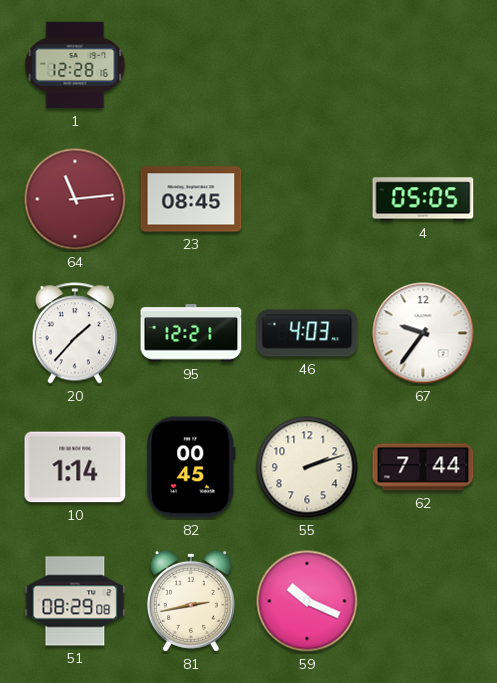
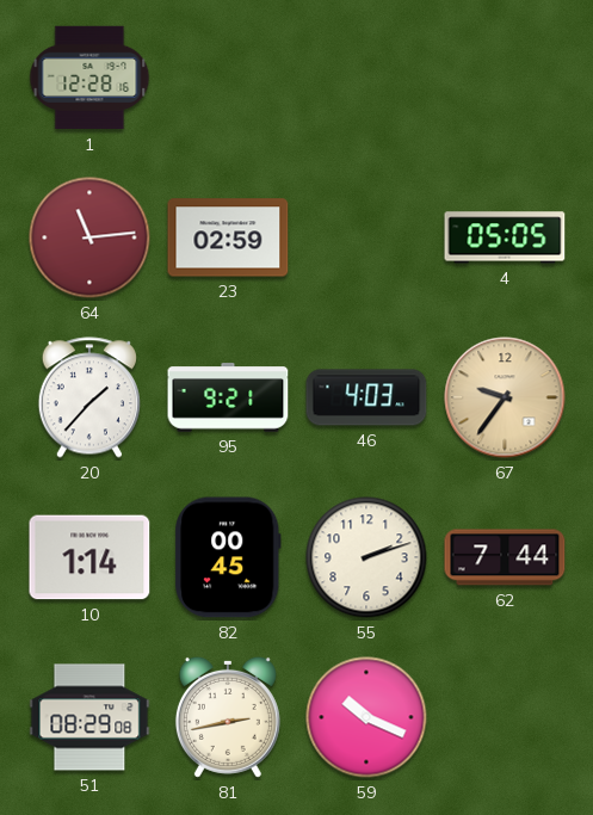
23: 08:45 -> 02:59 (228, 237)
95: 12:21 -> 9:21 (228, 397)
67 dial: white -> champagne (505, 397)
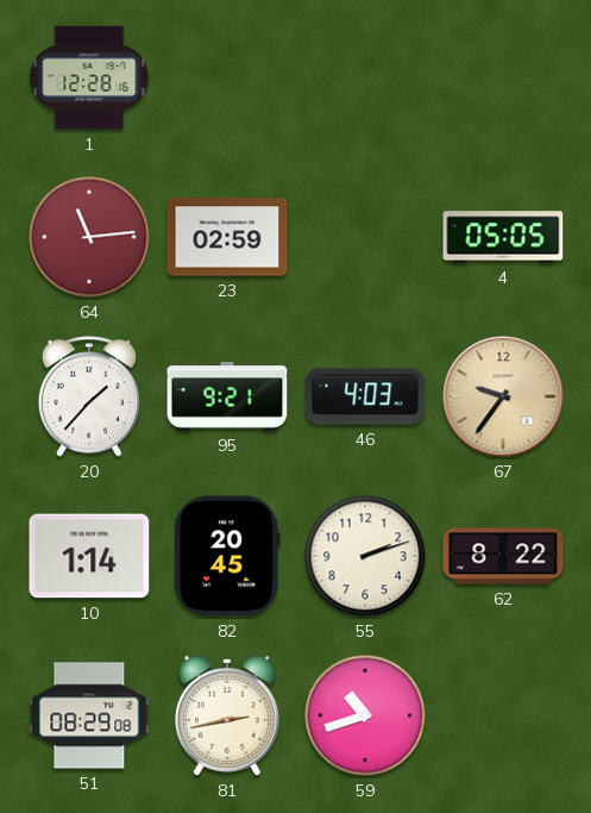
82: 00:45 -> 20:45 (228, 556)
62: 7:44 -> 8:22 (503, 556)
59: 10:19 -> 10:42 (365, 715)
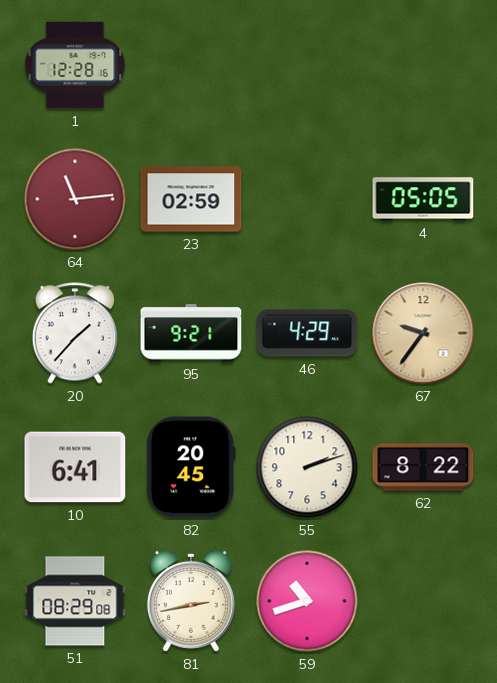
46: 4:03 -> 4:29 (307, 333)
10: 1:14 -> 6:41 (75, 467)
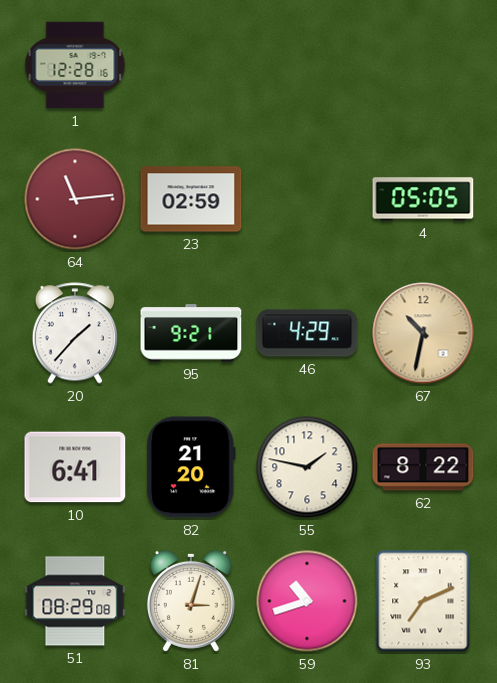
67: 9:36 -> 10:32 (423, 333)
82: 20:45 -> 21:20 (192, 467)
55: 2:12 -> 1:47 (307, 467)
81: 2:43 -> 3:03 (191, 601)
93: none -> 7:11 (423, 601)
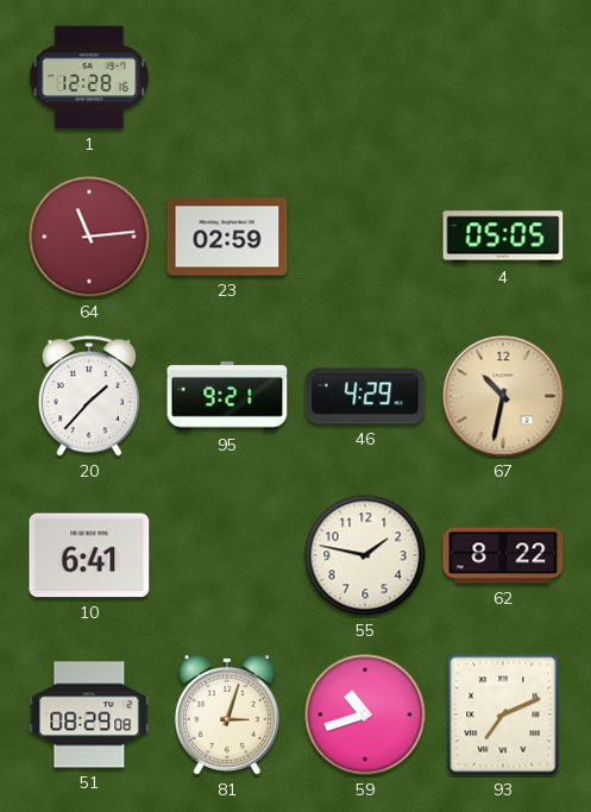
82: 21:20 -> none (192, 467)
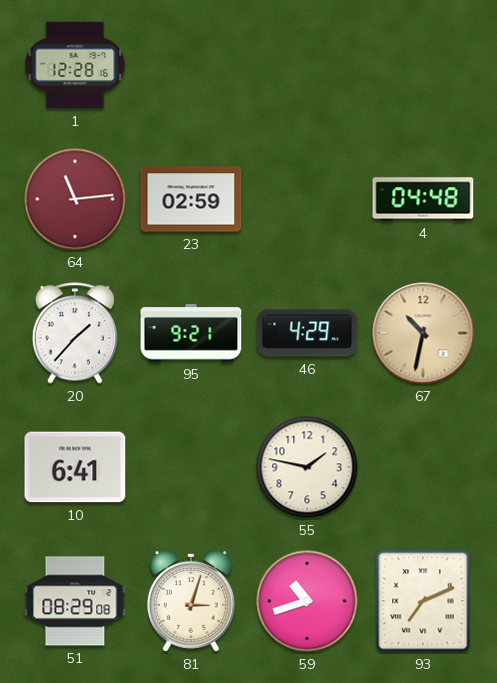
4: 05:05 -> 04:48 (423, 199)
62: 8:22 -> none (503, 555)
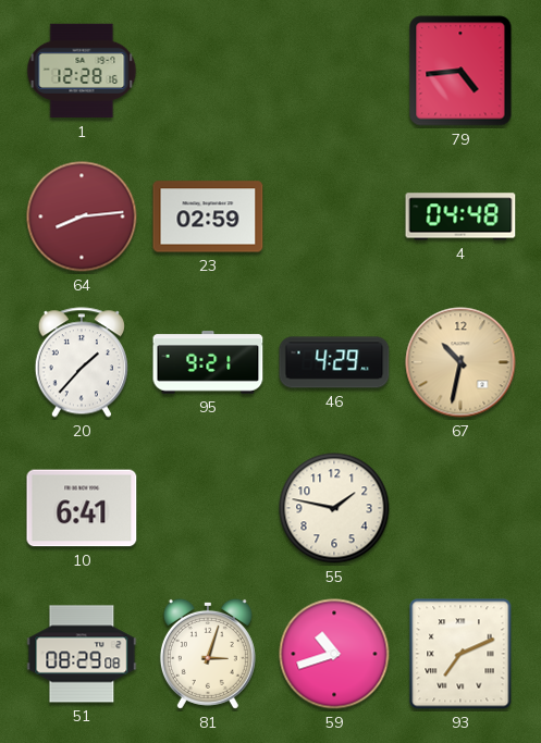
79: none -> 4:44 (460, 71)
64: 11:14 -> 8:14 (82, 216)
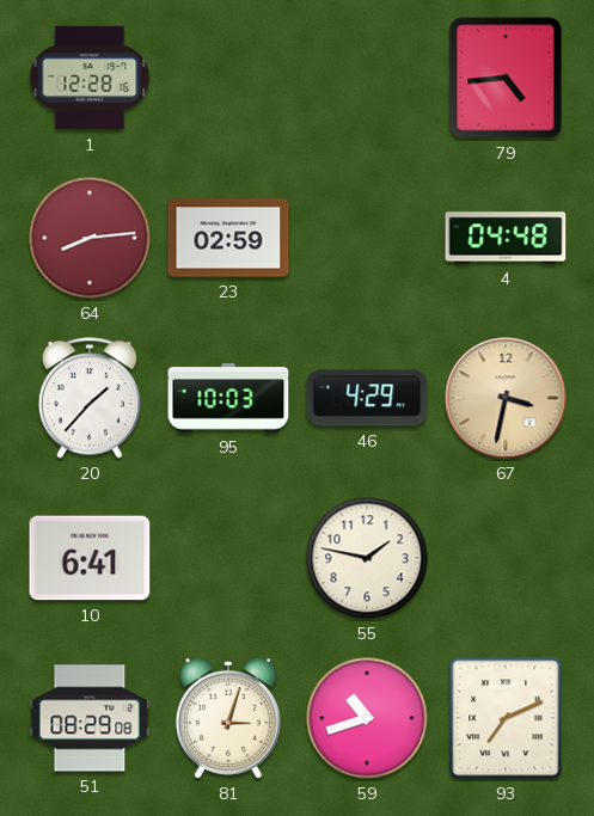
95: 9:21 -> 10:03 (228, 398)
67: 10:32 -> 3:32 (506, 398)
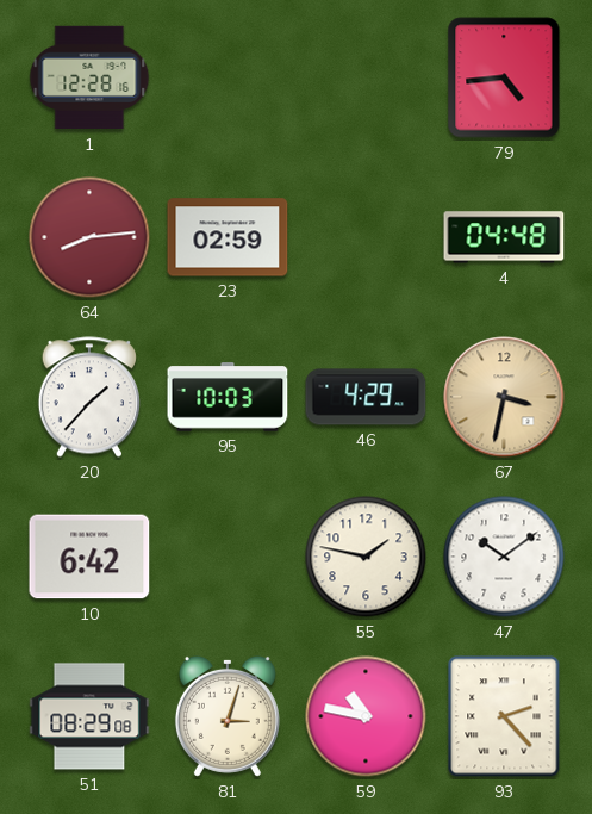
10: 6:41 -> 6:42 (89, 557)
47: none -> 10:09 (504, 557)
59: 10:42 -> 10:47 (366, 716)
93: 7:11 -> 2:23 (504, 716)
